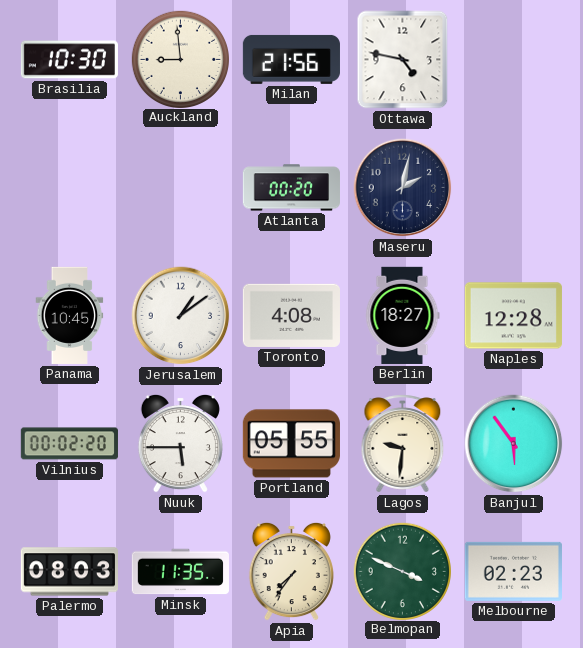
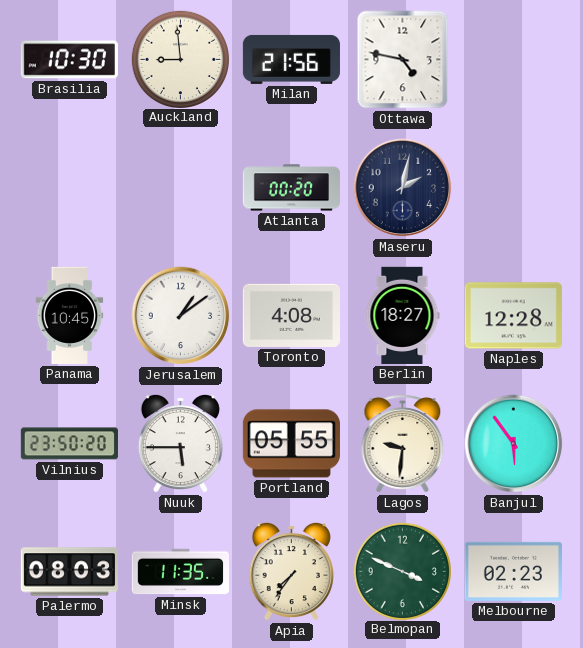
Vilnius: 00:02 -> 23:50 (69, 444)
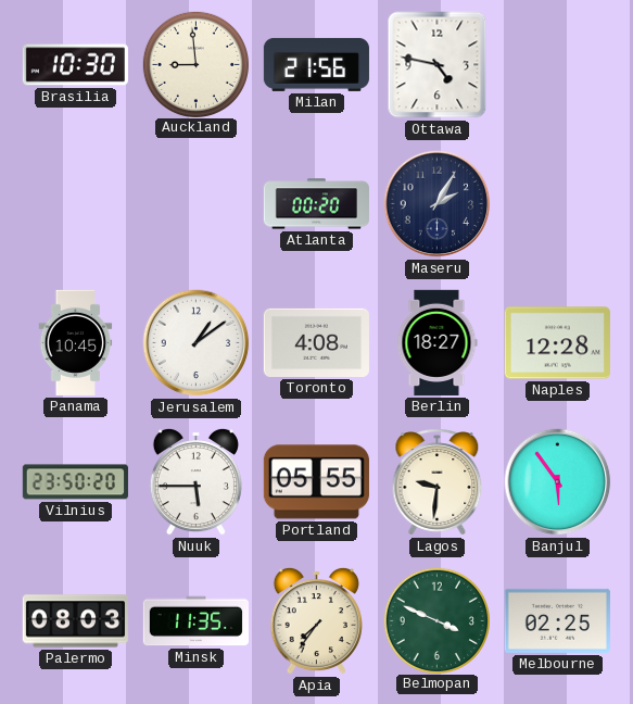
Maseru: 2:02 -> 2:05 (438, 204)
Melbourne: 02:23 -> 02:25 (557, 620)
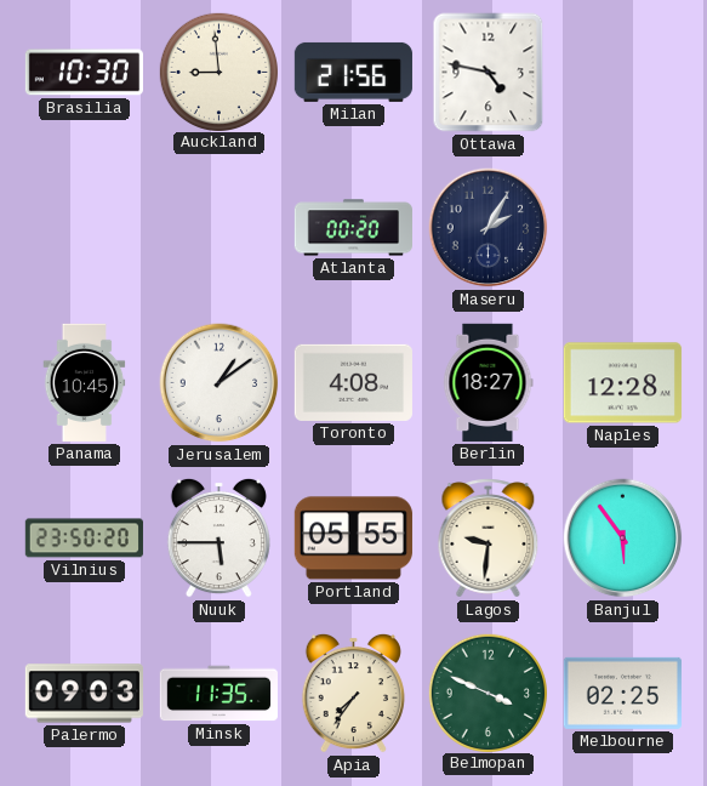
Palermo: 08:03 -> 09:03 (84, 694)
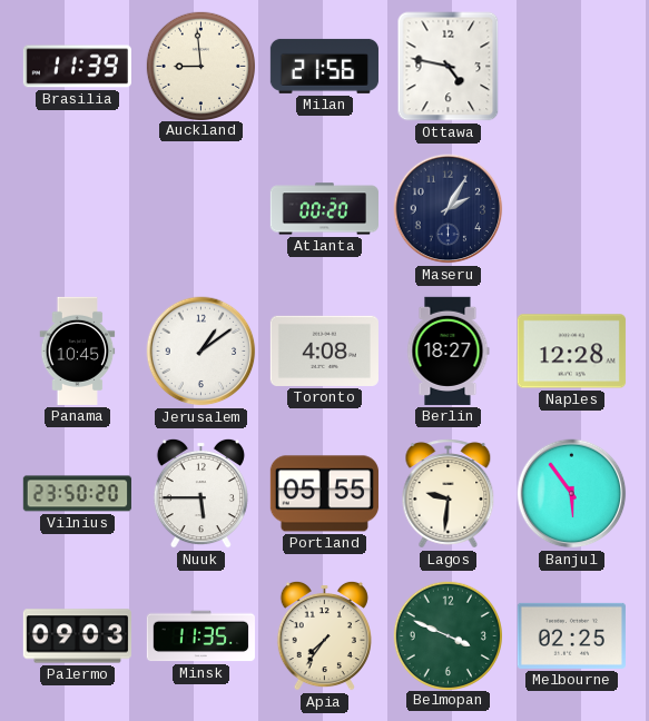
Brasilia: 10:30 -> 11:39 (77, 67)
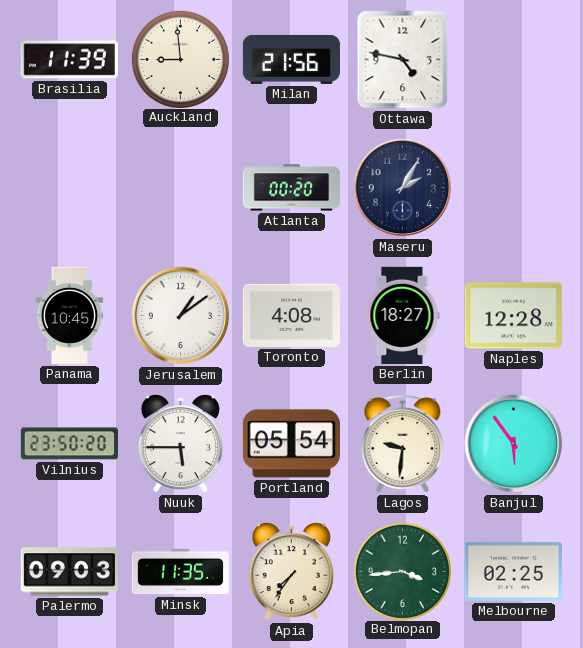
Portland: 05:55 -> 05:54 (291, 444)
Belmopan: 3:49 -> 3:44 (402, 571)
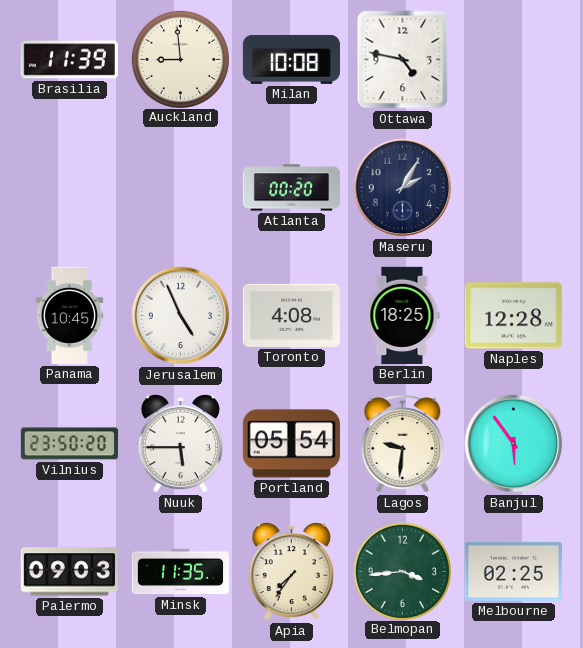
Milan: 21:56 -> 10:08 (291, 59)
Jerusalem: 1:09 -> 4:56 (181, 316)
Berlin: 18:27 -> 18:25 (402, 315)
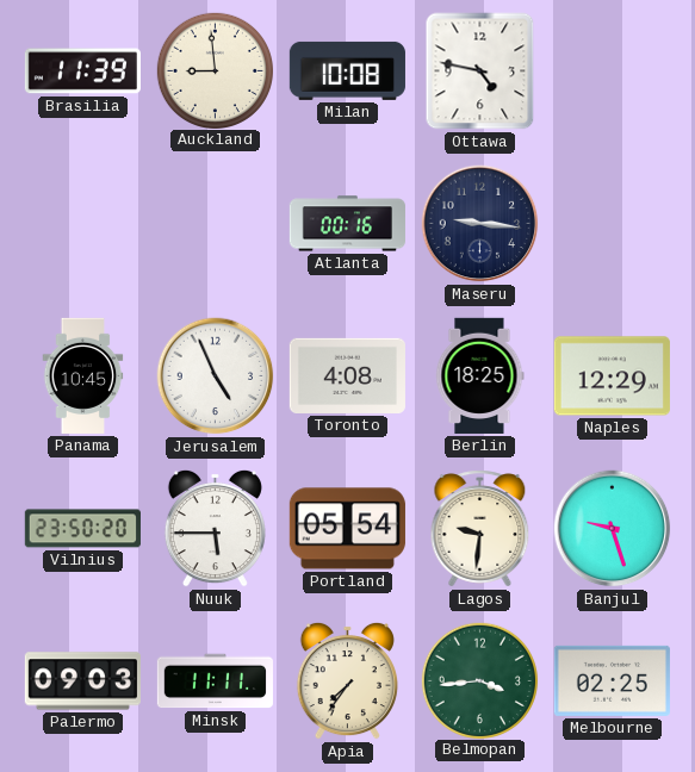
Atlanta: 00:20 -> 00:16 (347, 224)
Maseru: 2:05 -> 9:16 (480, 224)
Naples: 12:28 -> 12:29 (612, 376)
Banjul: 5:54 -> 9:27 (613, 529)
Minsk: 11:35 -> 11:11 (215, 681)
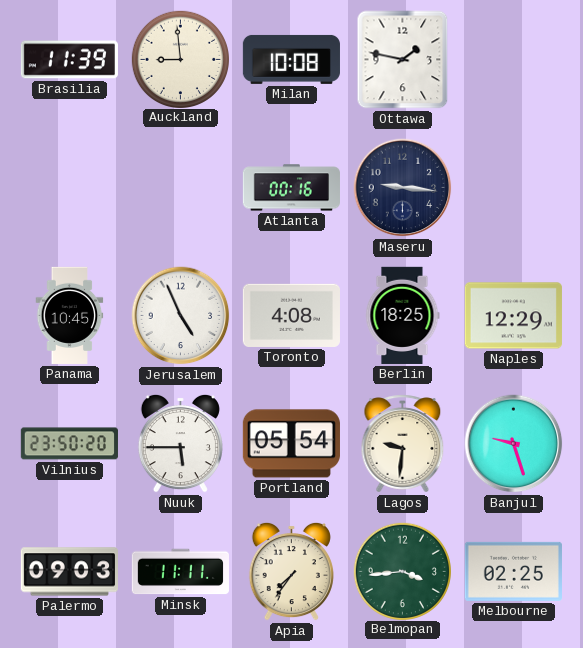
Ottawa: 4:47 -> 1:47 (403, 60)
